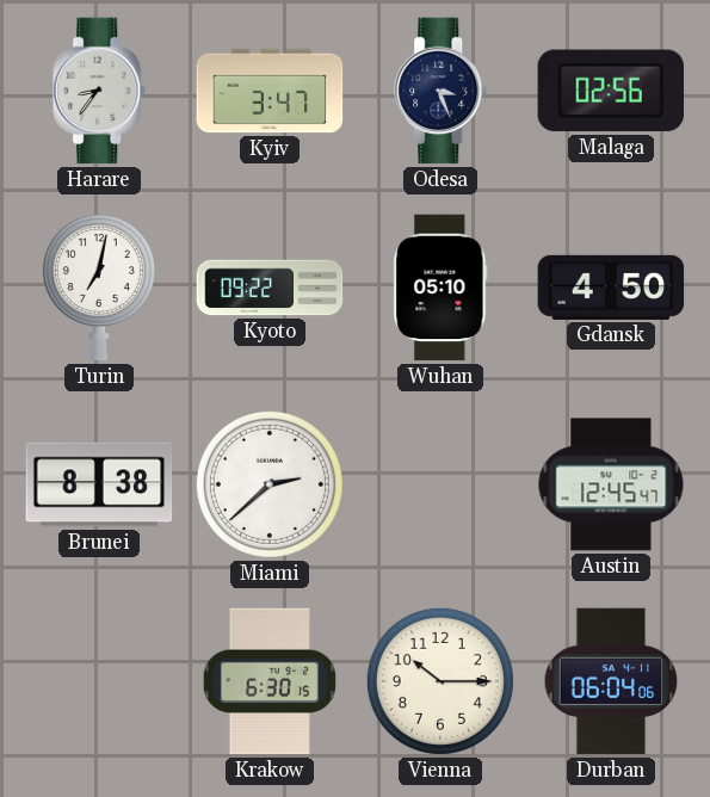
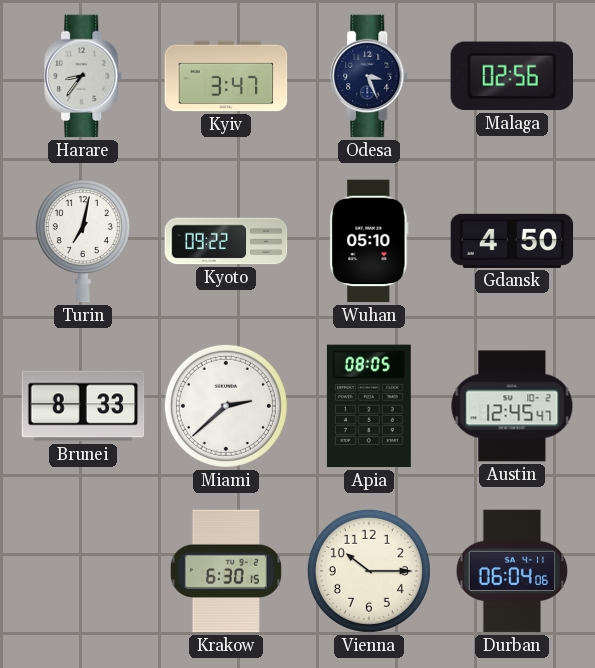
Brunei: 8:38 -> 8:33 (83, 406)
Apia: none -> 08:05 (369, 406)
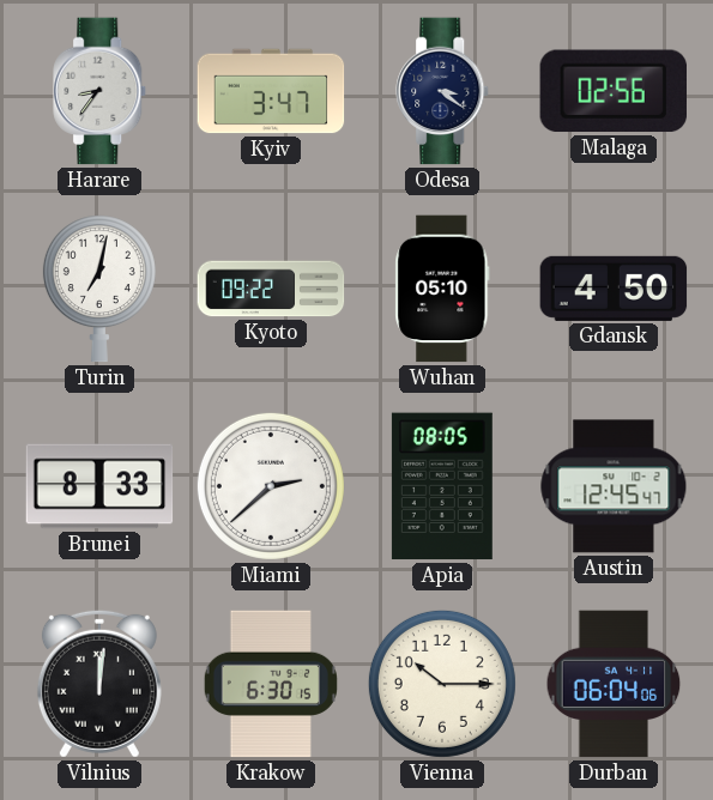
Odesa: 3:26 -> 3:21 (443, 91)
Vilnius: none -> 12:01 (99, 684)
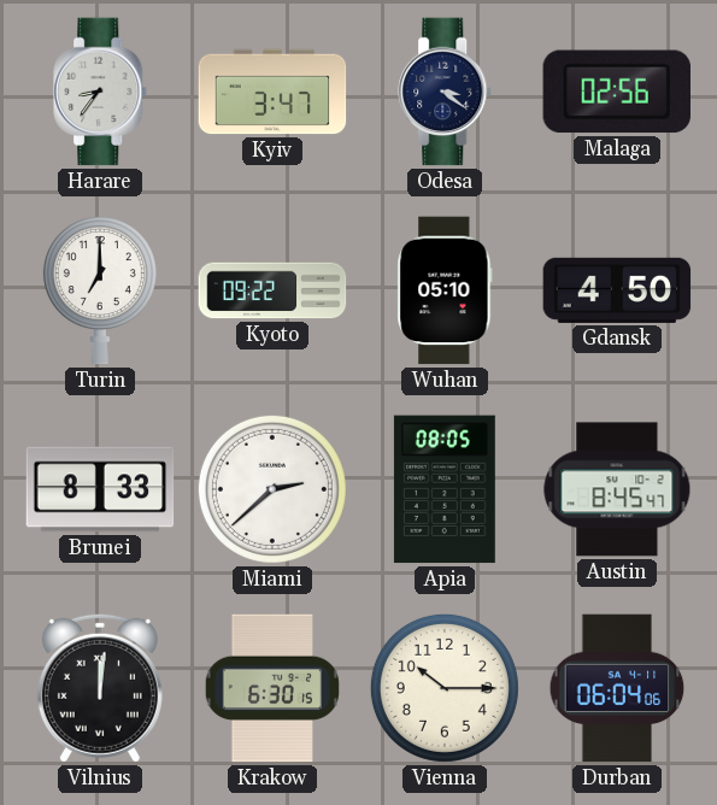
Turin: 7:02 -> 7:00 (100, 290)
Austin: 12:45 -> 8:45 (617, 489)
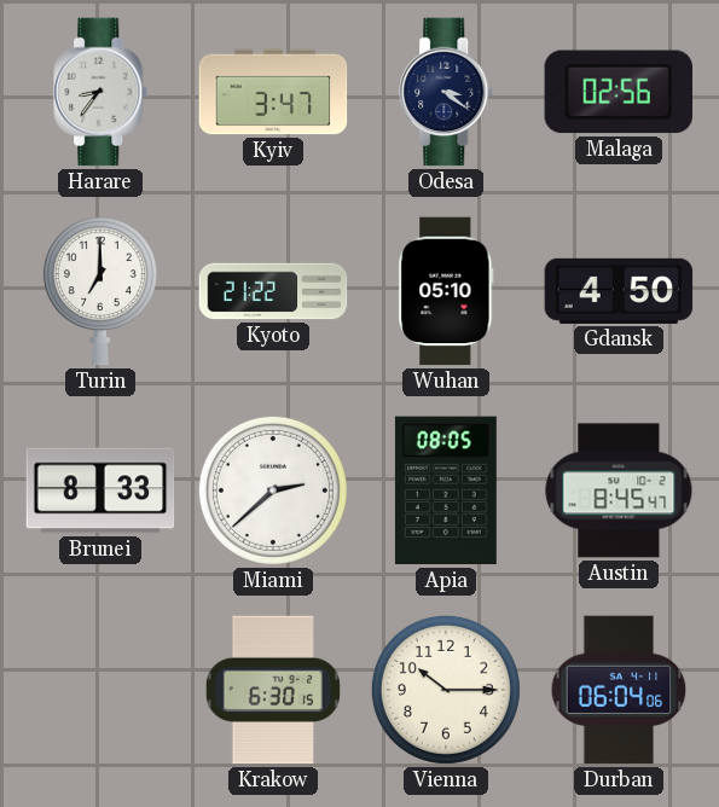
Kyoto: 09:22 -> 21:22 (273, 291)
Vilnius: 12:01 -> none (100, 688)
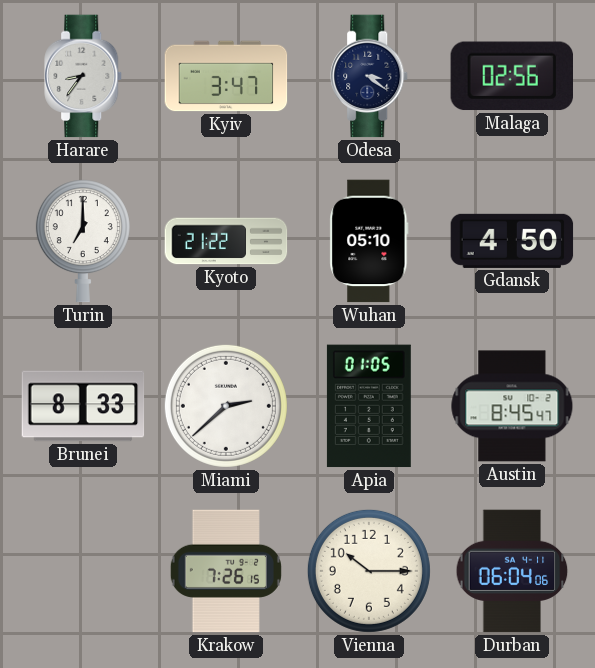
Apia: 08:05 -> 01:05 (369, 406)
Krakow: 6:30 -> 7:26 (226, 571)
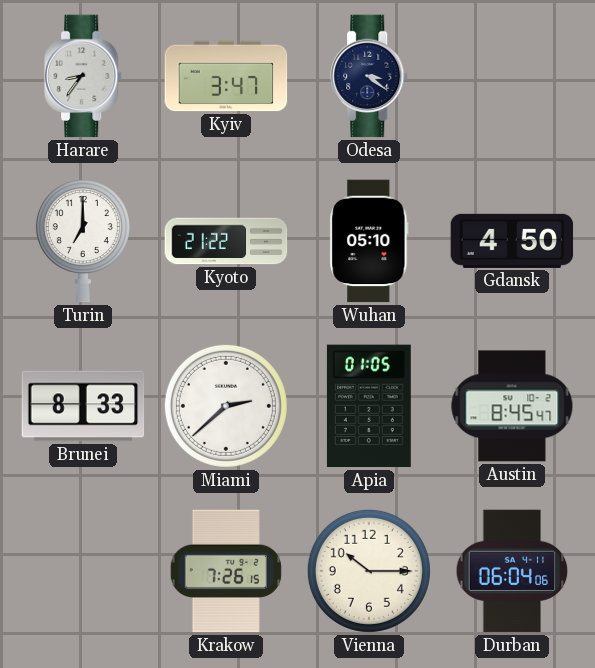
Malaga: 02:56 -> none (511, 76)
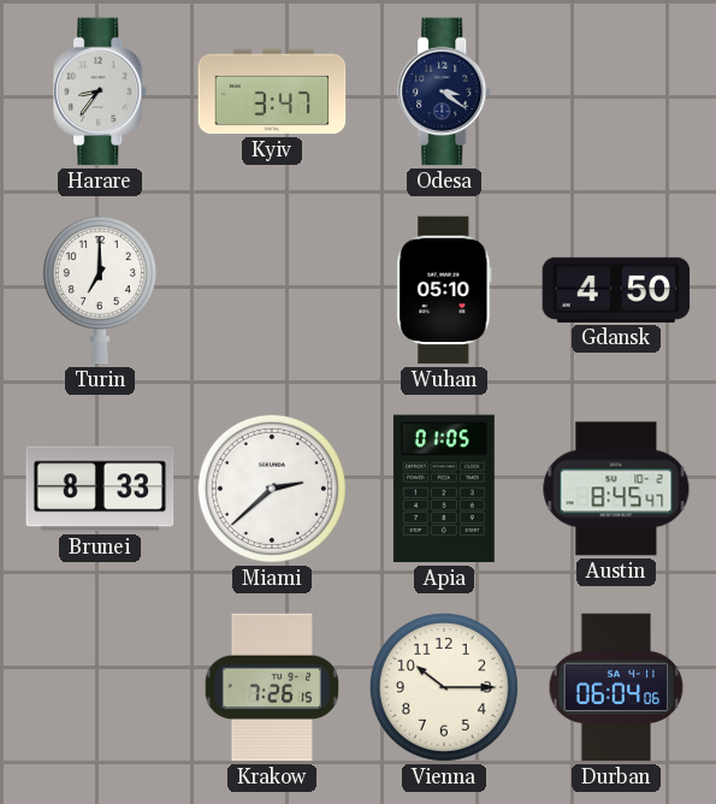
Kyoto: 21:22 -> none (226, 241)
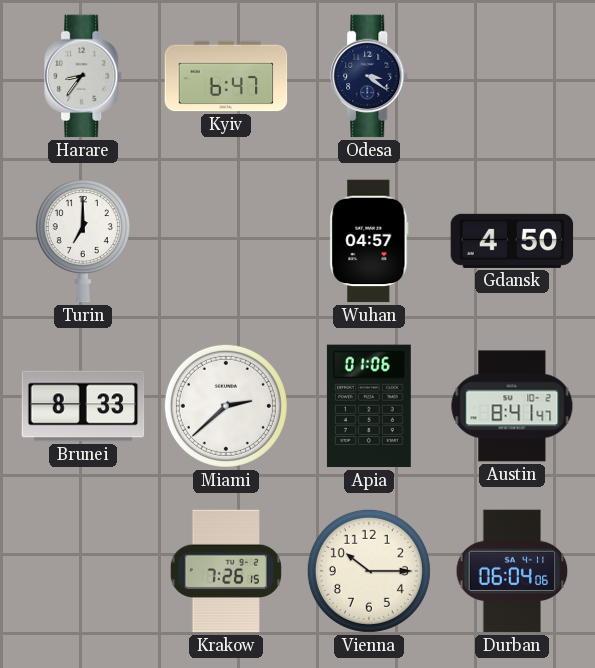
Kyiv: 3:47 -> 6:47 (226, 76)
Wuhan: 05:10 -> 04:57 (369, 241)
Apia: 01:05 -> 01:06 (369, 406)
Austin: 8:45 -> 8:41 (512, 406)
